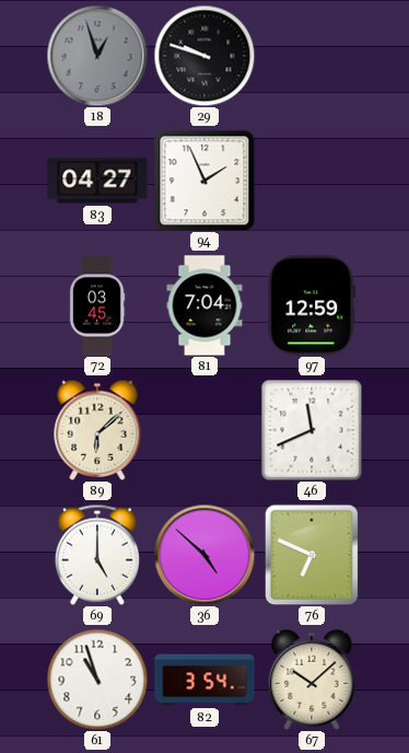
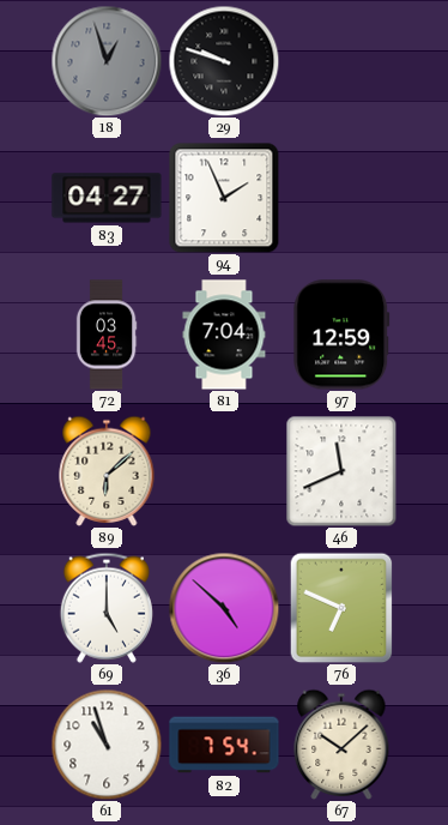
82: 3:54 -> 7:54 (224, 745)
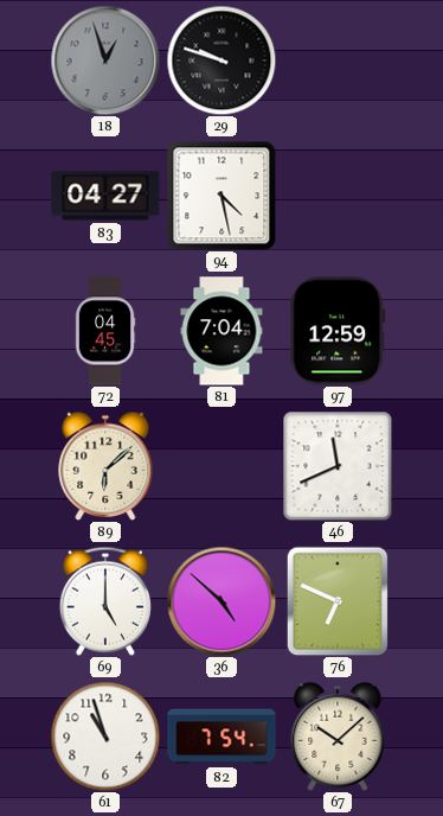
94: 1:56 -> 4:28 (221, 196)
72: 03:45 -> 04:45 (105, 331)
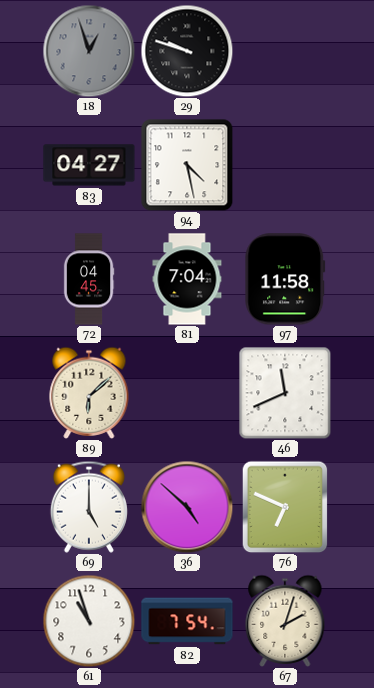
97: 12:59 -> 11:58 (285, 279)
67: 10:08 -> 2:03 (285, 621)
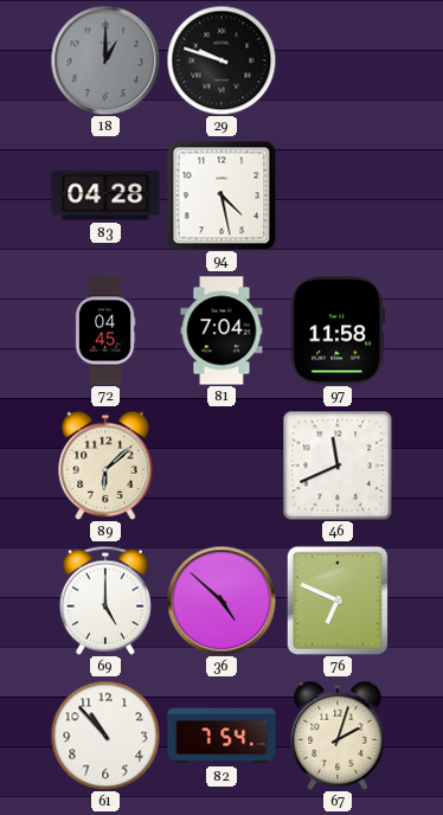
18: 12:57 -> 1:00 (105, 60)
83: 04:27 -> 04:28 (105, 195)
61: 10:57 -> 10:53 (105, 736)
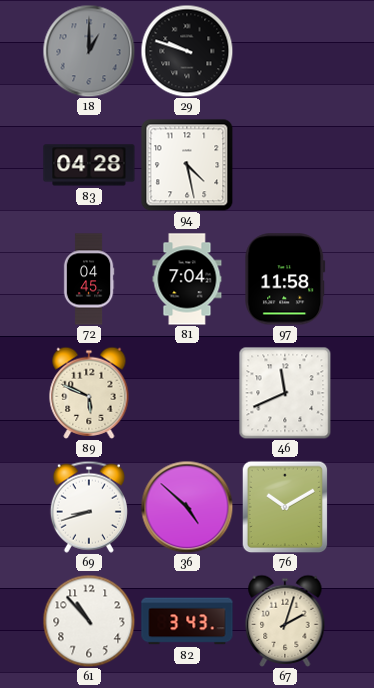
89: 6:08 -> 5:49 (89, 393)
69: 5:00 -> 8:42 (89, 507)
76: 6:49 -> 10:10 (285, 507)
82: 7:54 -> 3:43 (187, 621)
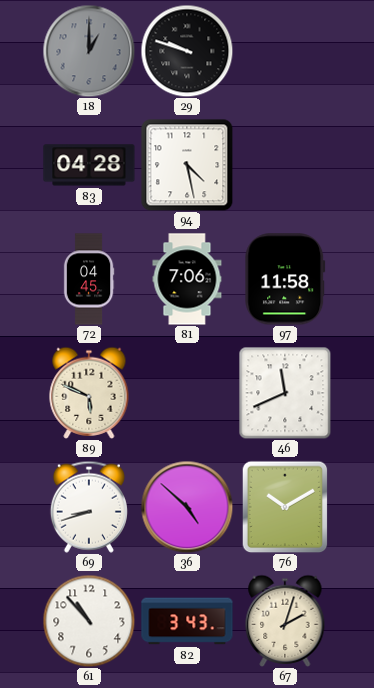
81: 7:04 -> 7:06 (187, 279)
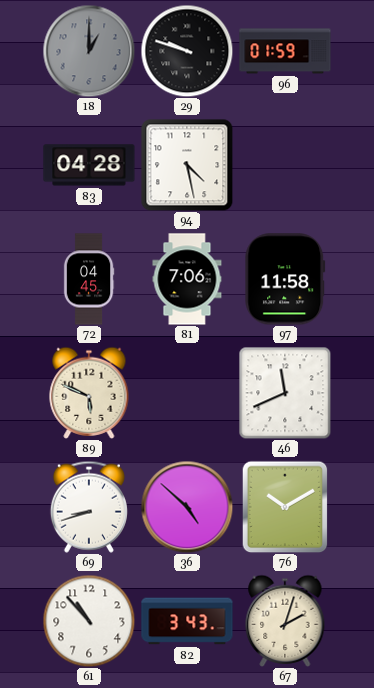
96: none -> 01:59 (285, 51)
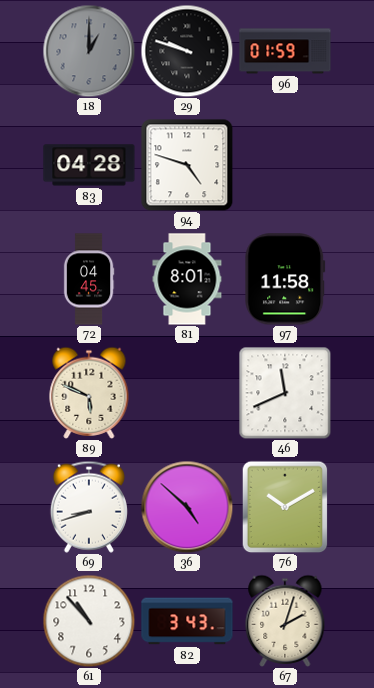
94: 4:28 -> 4:48 (187, 165)
81: 7:06 -> 8:01 (187, 279)
